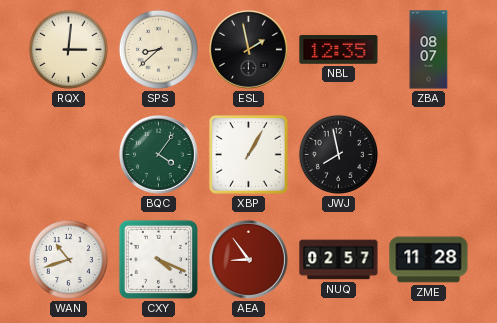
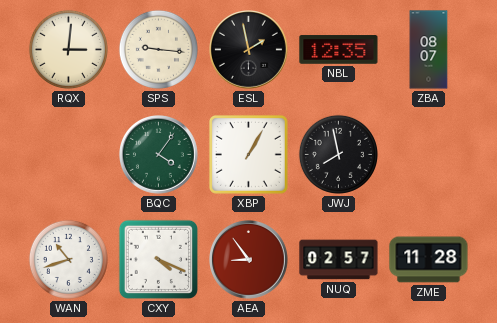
SPS: 8:38 -> 9:16 (158, 49)
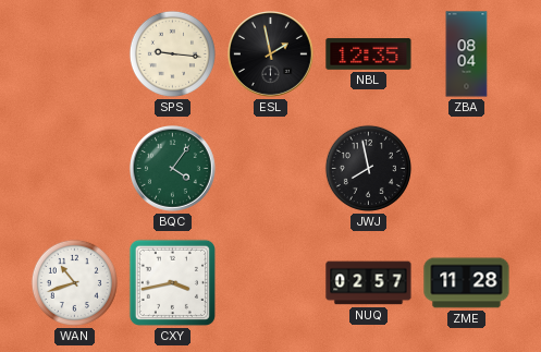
RQX: 3:01 -> none (68, 49)
ZBA: 08:07 -> 08:04 (467, 54)
XBP: 1:05 -> none (248, 154)
CXY: 4:19 -> 3:43 (172, 282)
AEA: 8:54 -> none (249, 260)
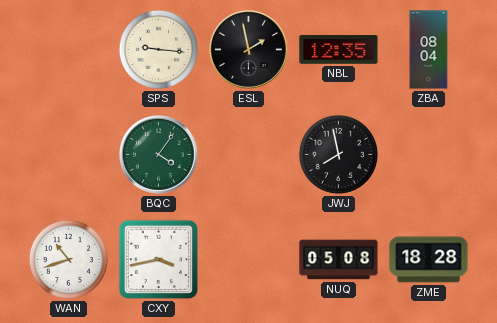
NUQ: 02:57 -> 05:08 (339, 260)
ZME: 11:28 -> 18:28 (429, 260)
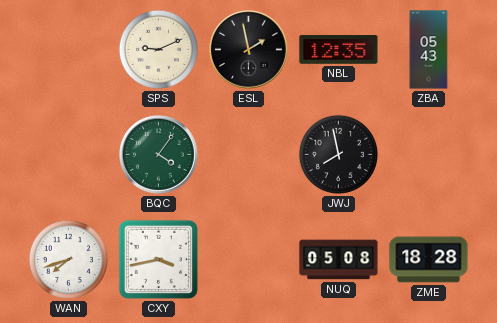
SPS: 9:16 -> 9:11 (158, 49)
ZBA: 08:04 -> 05:43 (429, 50)
WAN: 10:42 -> 7:42 (68, 259)
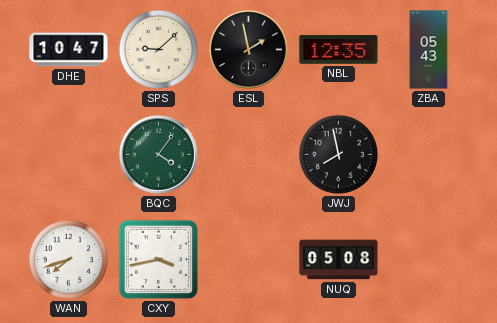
DHE: none -> 10:47 (69, 50)
SPS: 9:11 -> 9:08 (158, 49)
ZME: 18:28 -> none (429, 260)
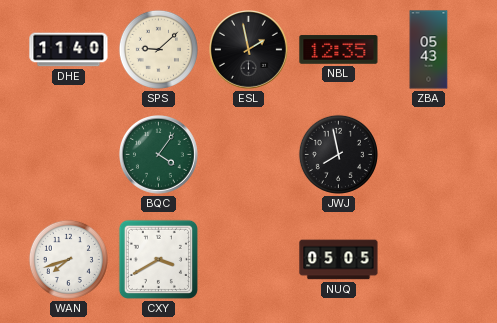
DHE: 10:47 -> 11:40 (69, 50)
CXY: 3:43 -> 3:40 (158, 259)
NUQ: 05:08 -> 05:05 (339, 260)
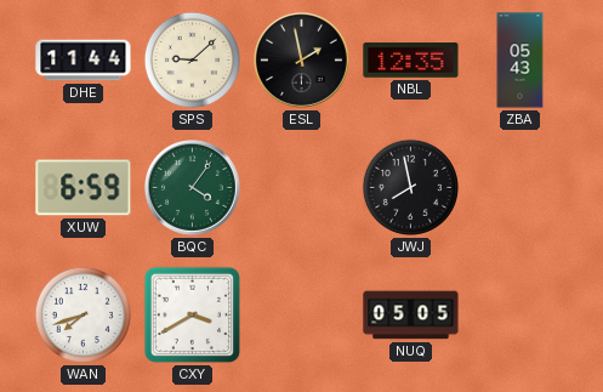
DHE: 11:40 -> 11:44 (84, 61)
XUW: none -> 6:59 (84, 188)
